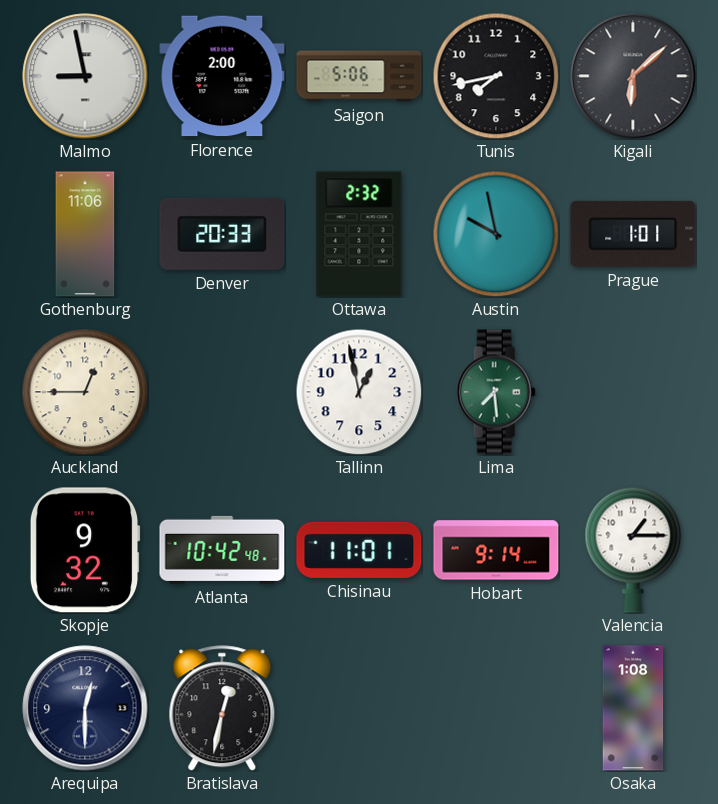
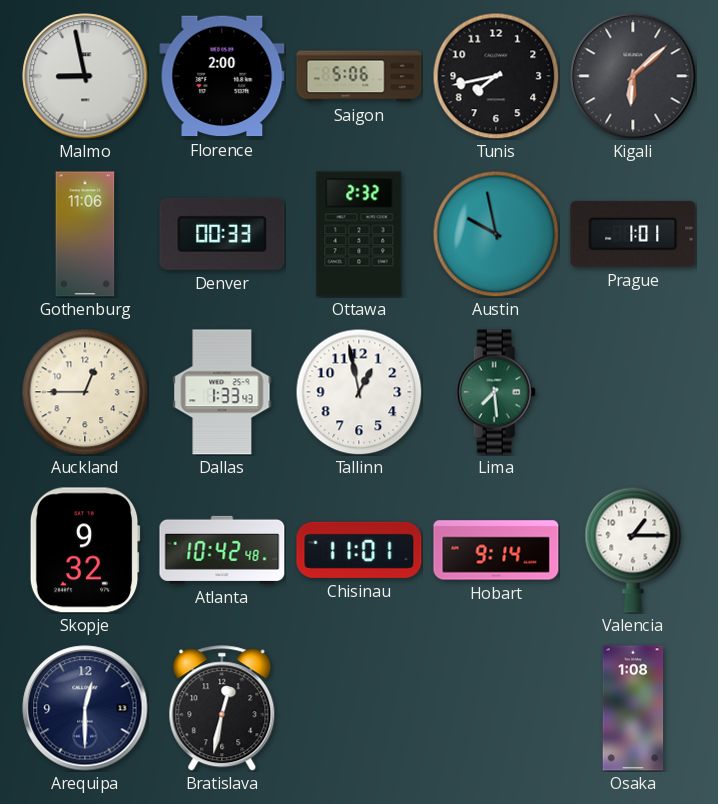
Denver: 20:33 -> 00:33 (222, 234)
Dallas: none -> 1:33 (222, 392)
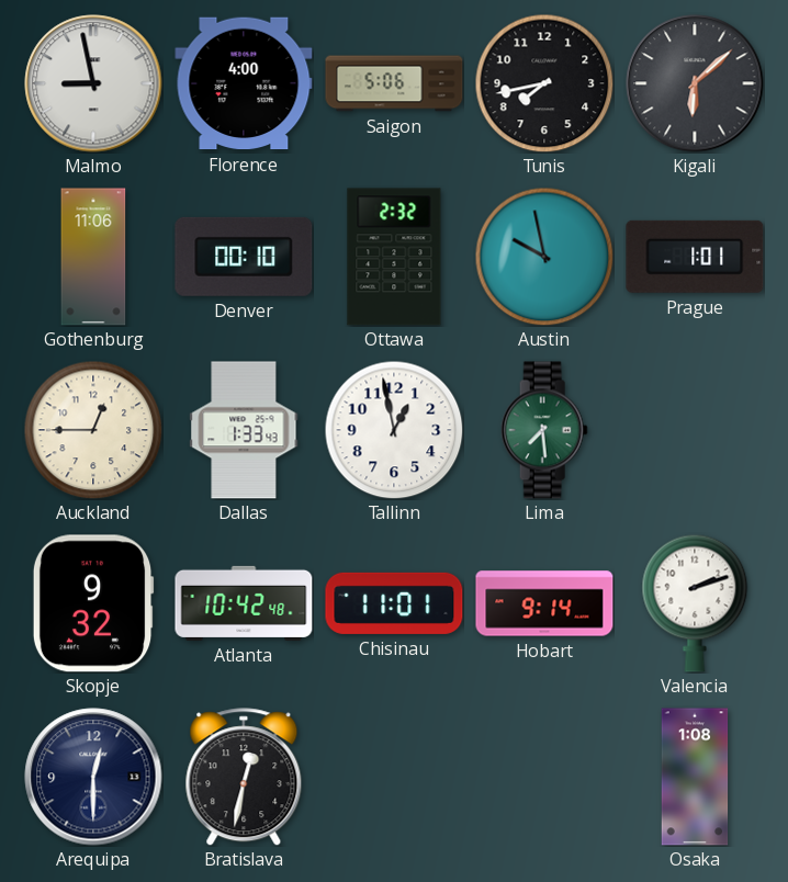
Florence: 2:00 -> 4:00 (244, 83)
Denver: 00:33 -> 00:10 (244, 257)
Valencia: 1:15 -> 2:12 (695, 603)
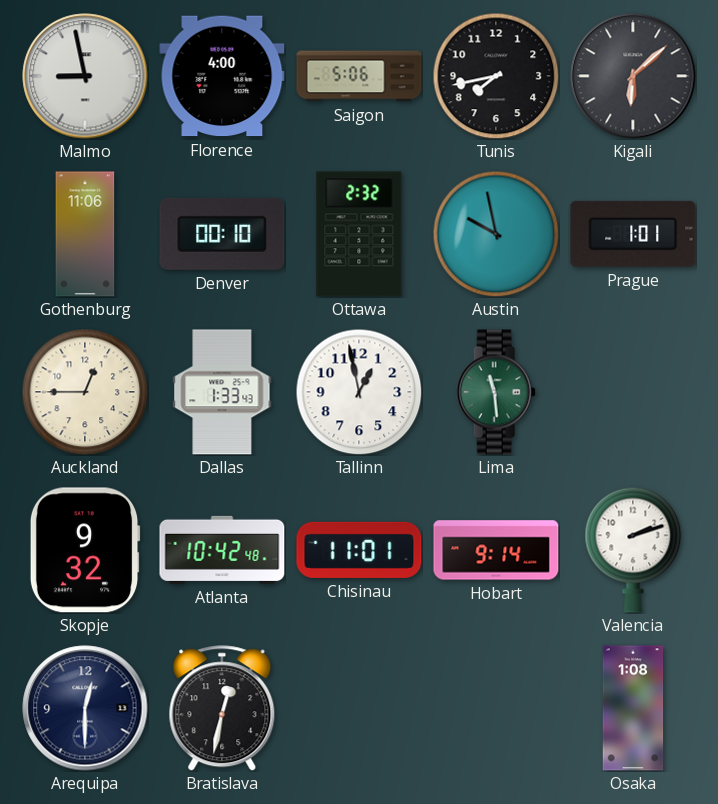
Lima: 7:29 -> 11:29 (496, 392)
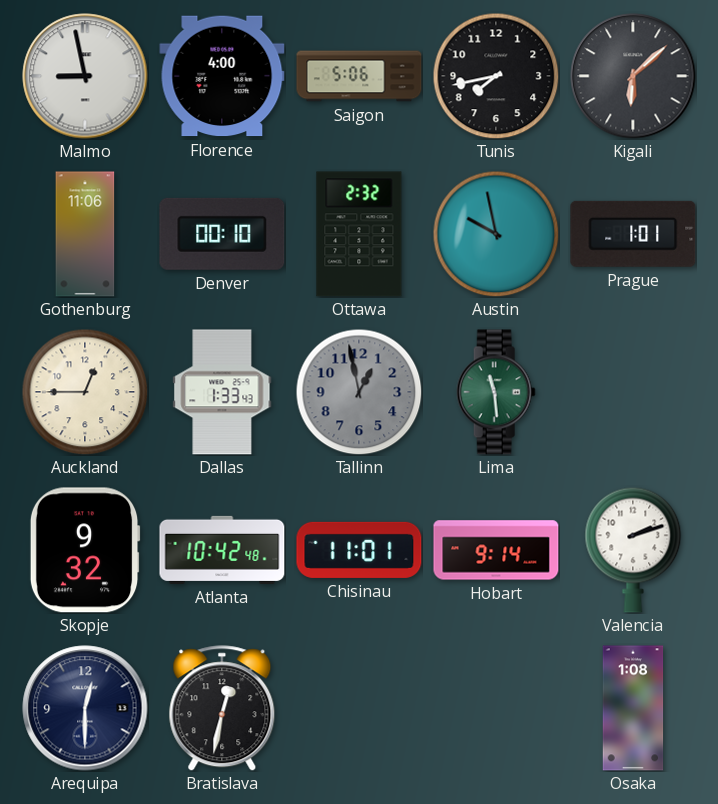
Tallinn dial: white -> grey (359, 392)
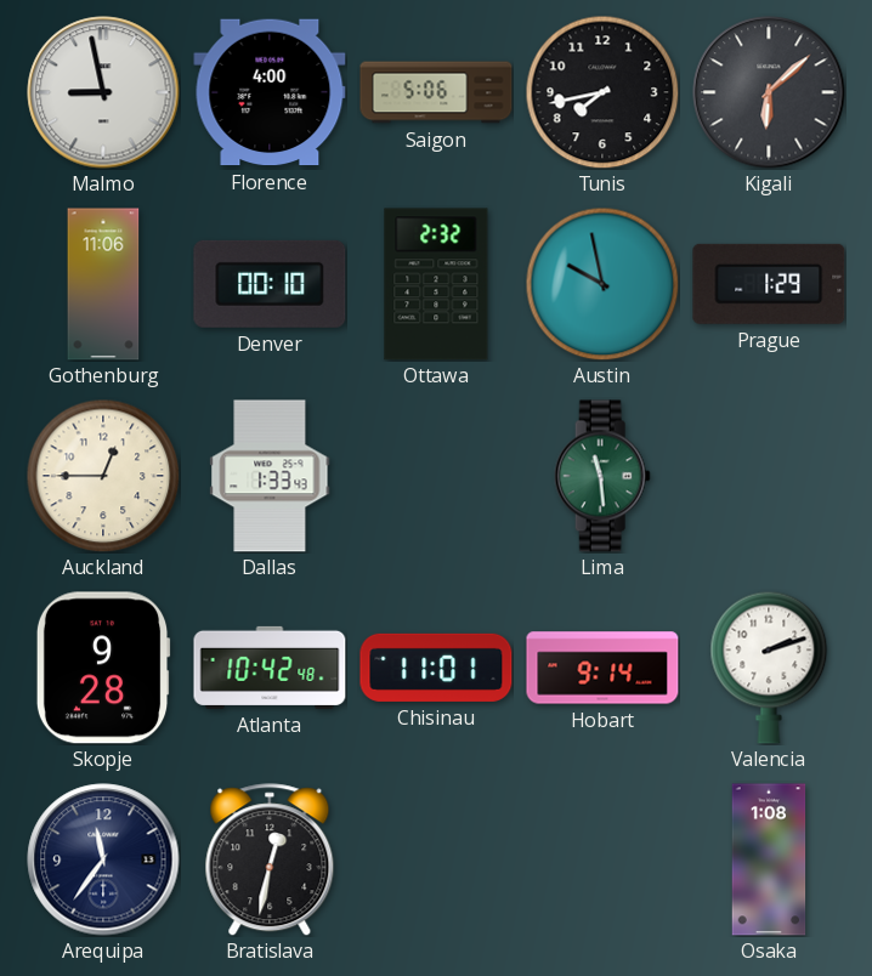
Prague: 1:01 -> 1:29 (769, 284)
Tallinn: 12:58 -> none (359, 392)
Skopje: 9:32 -> 9:28 (103, 668)
Arequipa: 12:30 -> 11:36 (103, 859)
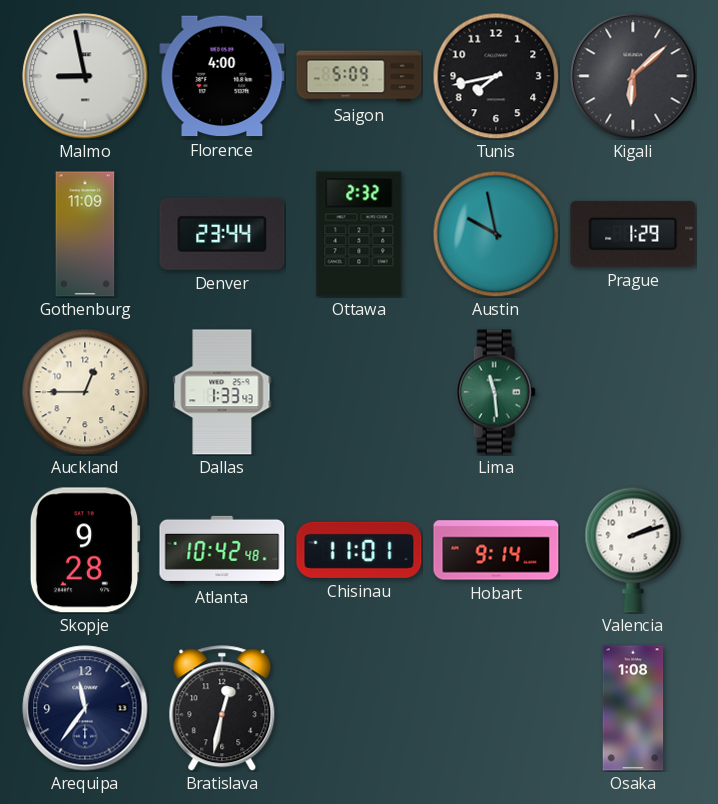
Saigon: 5:06 -> 5:09 (359, 76)
Gothenburg: 11:06 -> 11:09 (85, 234)
Denver: 00:10 -> 23:44 (222, 234)
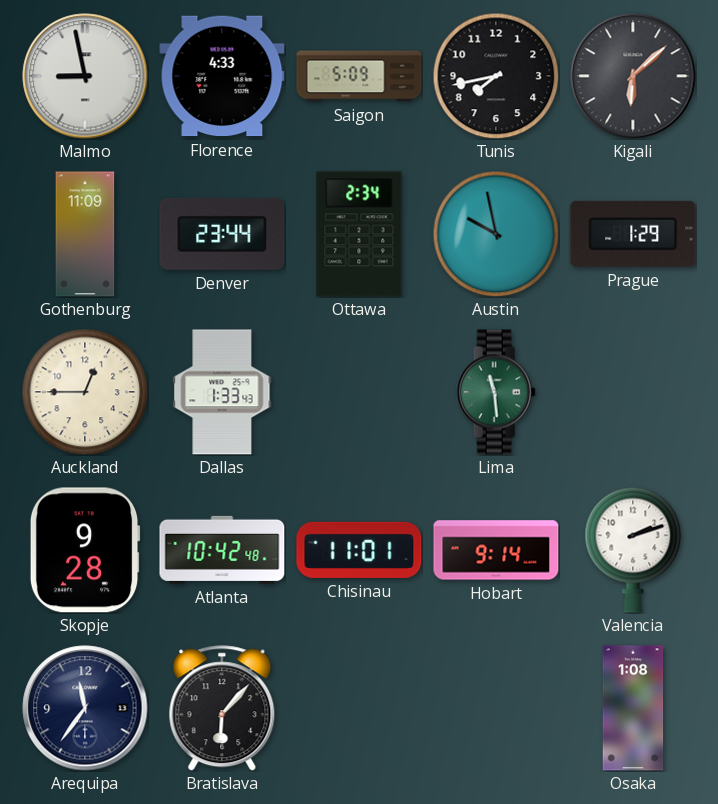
Florence: 4:00 -> 4:33 (222, 76)
Ottawa: 2:32 -> 2:34 (359, 234)
Bratislava: 12:32 -> 6:07 (222, 708)
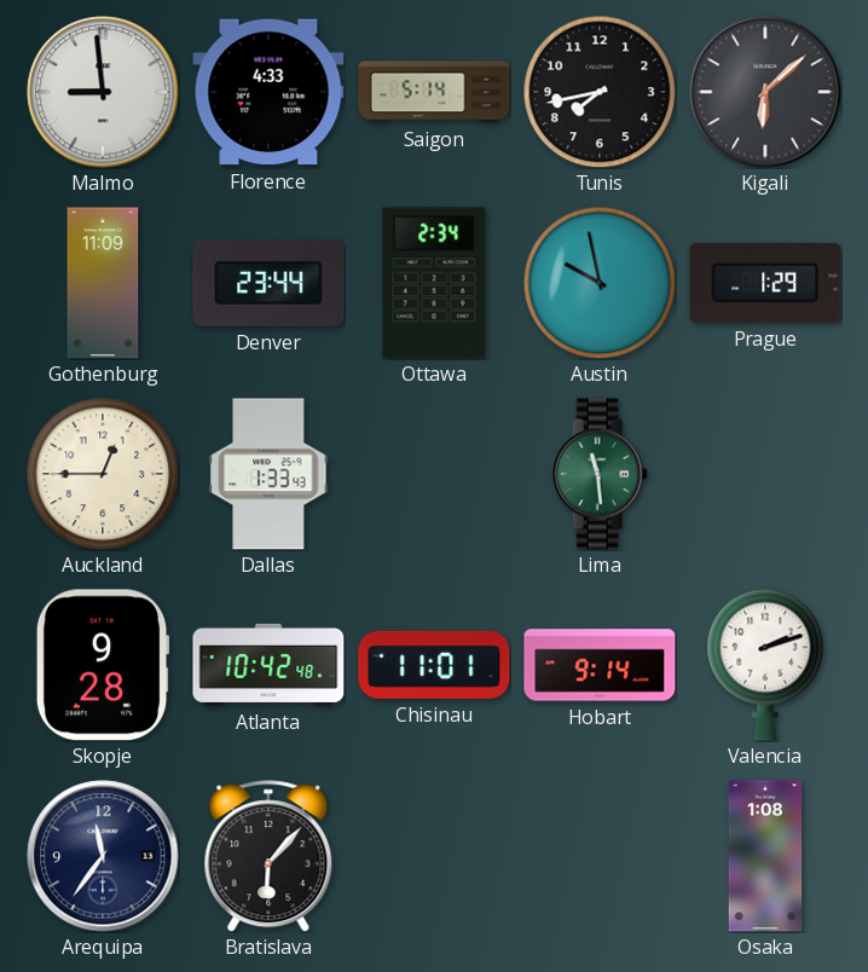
Malmo: 8:58 -> 8:59 (103, 92)
Saigon: 5:09 -> 5:14 (434, 92)
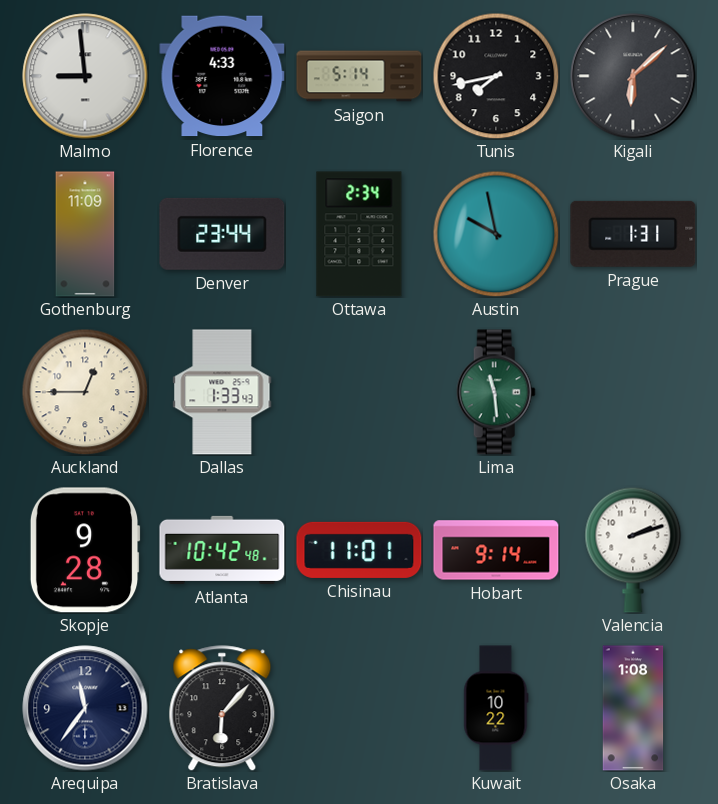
Prague: 1:29 -> 1:31 (633, 234)
Kuwait: none -> 10:22 (496, 708)
